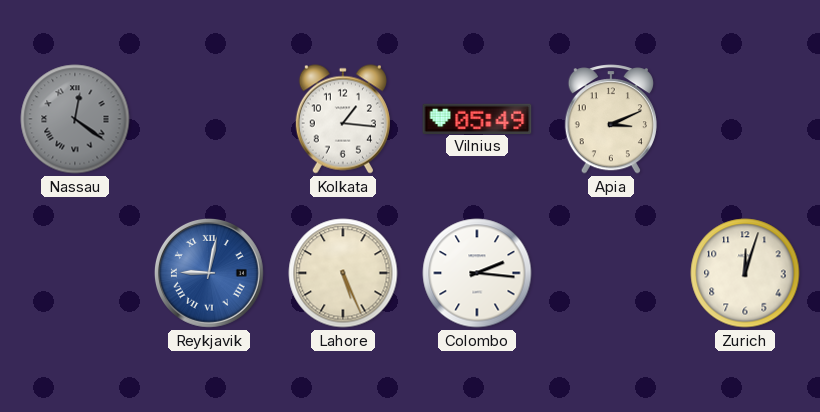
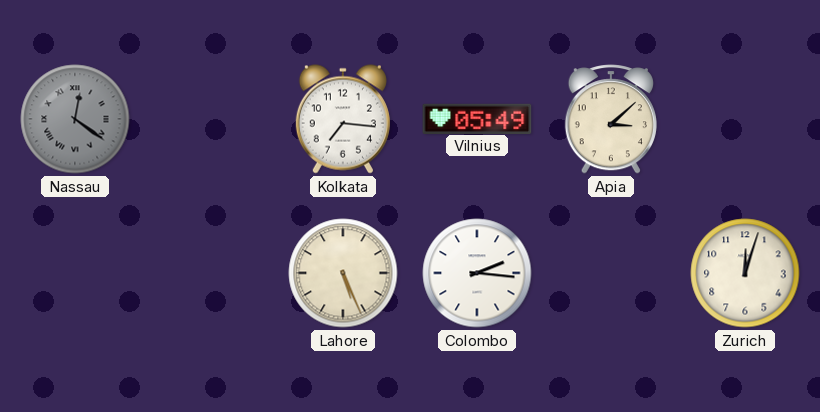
Kolkata: 1:16 -> 7:16 (343, 119)
Apia: 3:11 -> 3:08 (611, 119)
Reykjavik: 9:02 -> none (209, 273)
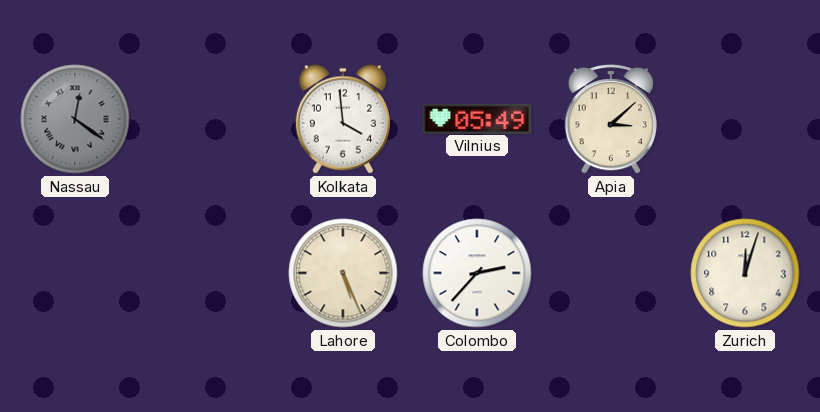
Kolkata: 7:16 -> 3:59 (343, 119)
Colombo: 2:16 -> 2:37 (477, 273)
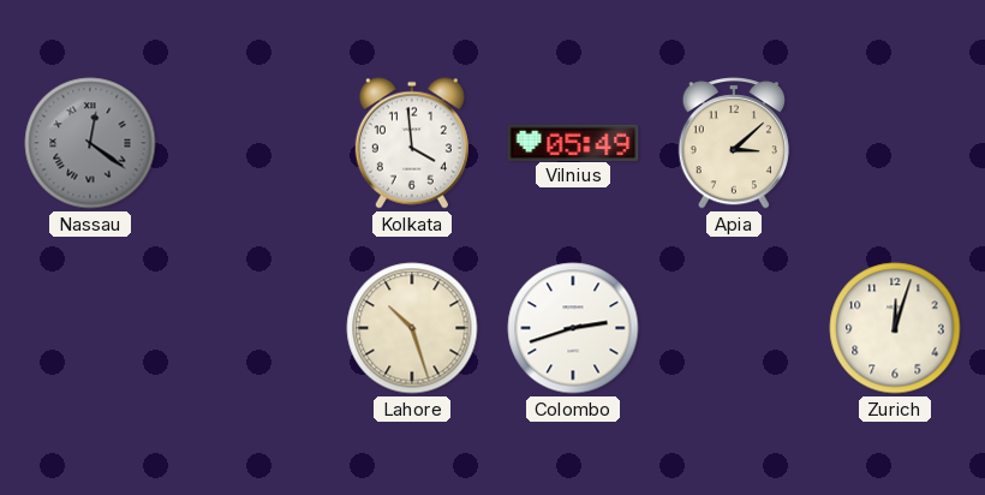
Lahore: 5:26 -> 10:27 (412, 328)
Colombo: 2:37 -> 2:42 (573, 328)
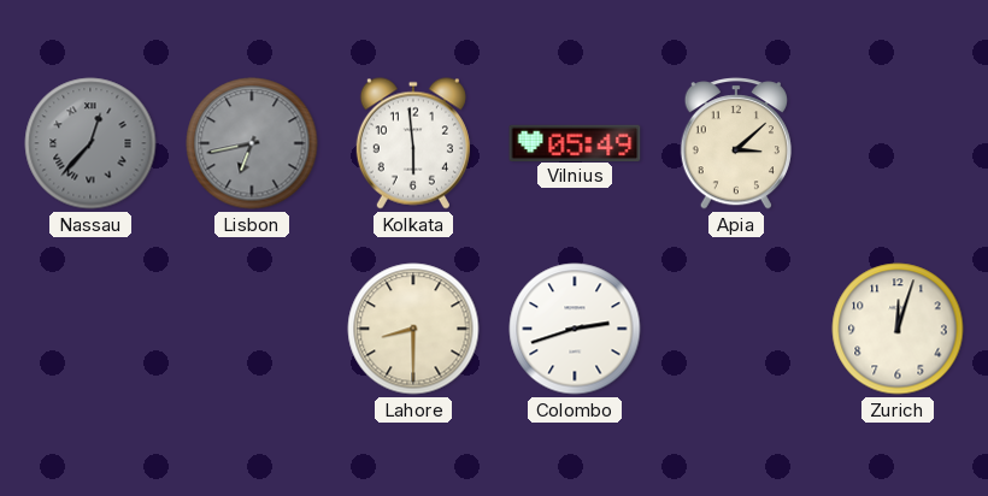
Nassau: 12:21 -> 12:37 (90, 143)
Lisbon: none -> 6:43 (252, 143)
Kolkata: 3:59 -> 5:59 (413, 143)
Lahore: 10:27 -> 8:30 (413, 329)
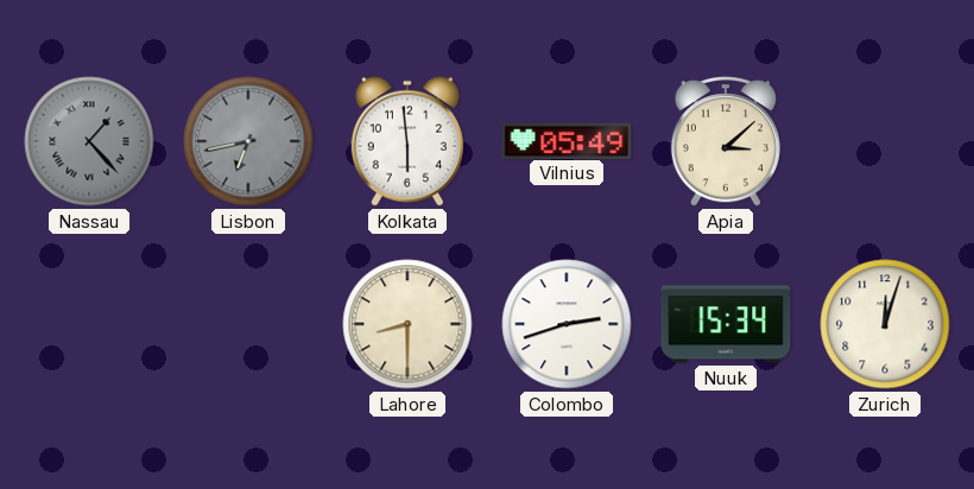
Nassau: 12:37 -> 1:23 (89, 141)
Nuuk: none -> 15:34 (726, 324)
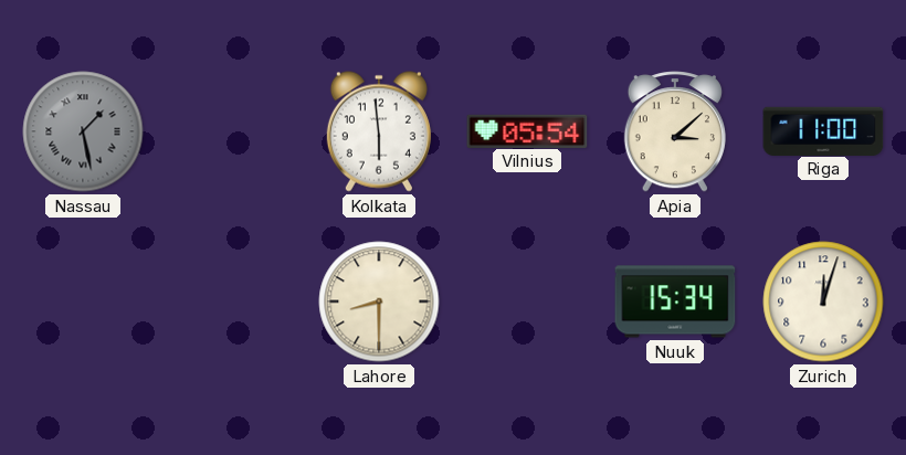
Nassau: 1:23 -> 1:28 (83, 131)
Lisbon: 6:43 -> none (248, 141)
Vilnius: 05:49 -> 05:54 (527, 130)
Riga: none -> 11:00 (823, 130)
Colombo: 2:42 -> none (567, 324)
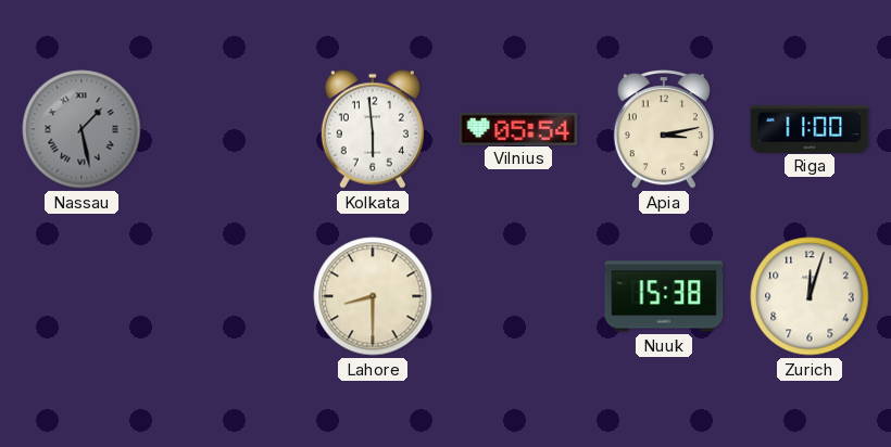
Apia: 3:08 -> 3:13 (664, 129)
Nuuk: 15:34 -> 15:38 (664, 296)
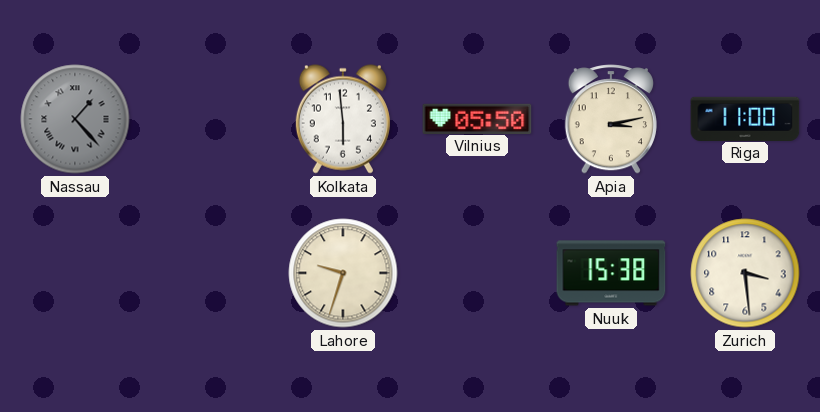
Nassau: 1:28 -> 1:23 (75, 119)
Vilnius: 05:54 -> 05:50 (477, 118)
Lahore: 8:30 -> 9:33 (343, 273)
Zurich: 12:03 -> 3:29 (745, 273)
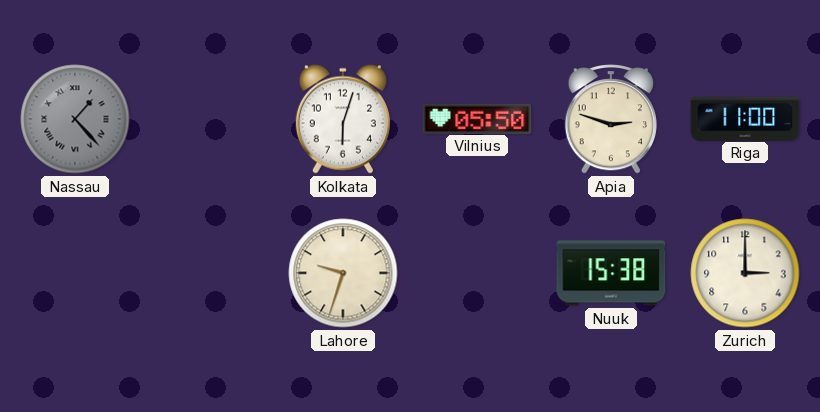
Kolkata: 5:59 -> 6:03 (343, 119)
Apia: 3:13 -> 2:48 (611, 119)
Zurich: 3:29 -> 3:00 (745, 273)
